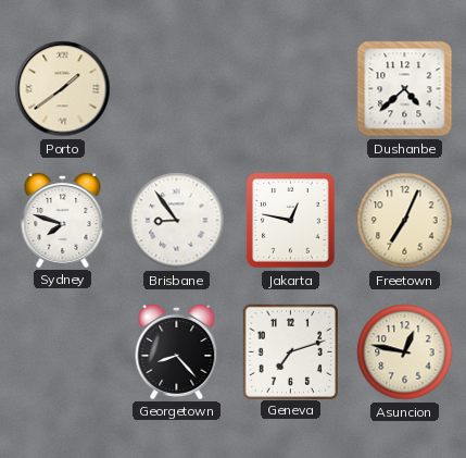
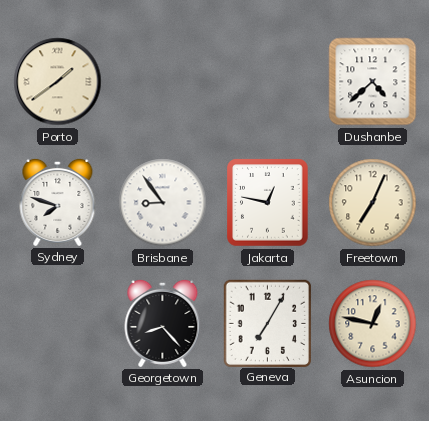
Geneva: 7:12 -> 7:05 (267, 323)
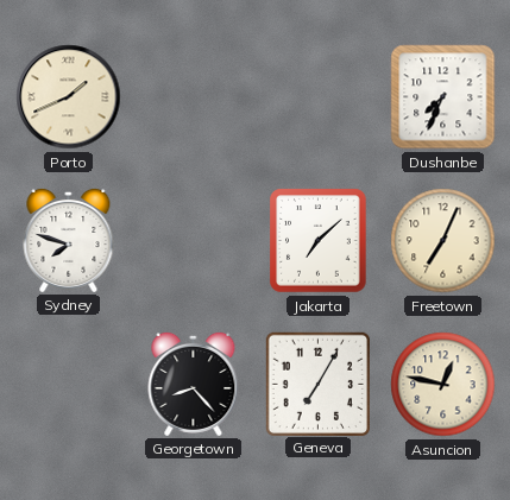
Porto: 1:39 -> 1:41 (69, 97)
Dushanbe: 4:38 -> 7:34 (443, 97)
Brisbane: 8:54 -> none (163, 203)
Jakarta: 12:47 -> 7:08 (319, 241)
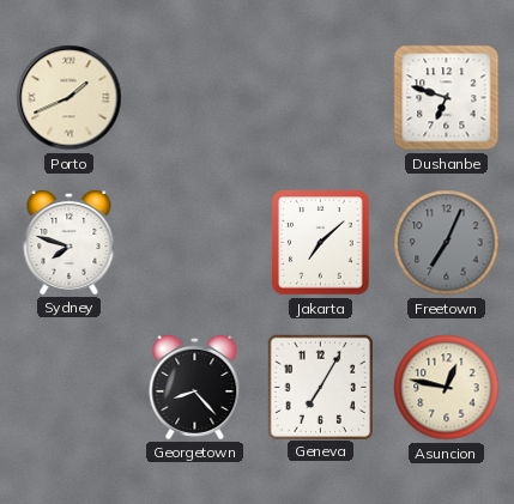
Dushanbe: 7:34 -> 6:48 (447, 98)
Freetown dial: cream -> grey (447, 243)
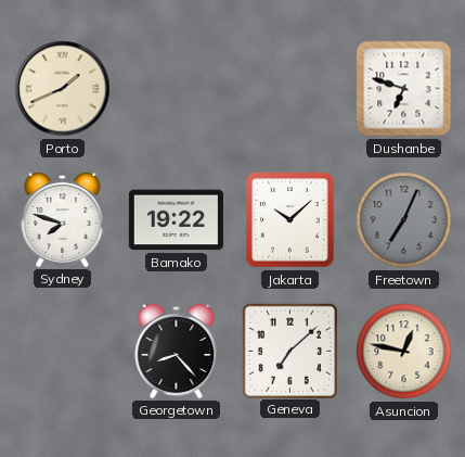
Bamako: none -> 19:22 (176, 220)
Jakarta: 7:08 -> 10:08 (290, 220)
Geneva: 7:05 -> 7:08 (289, 351)
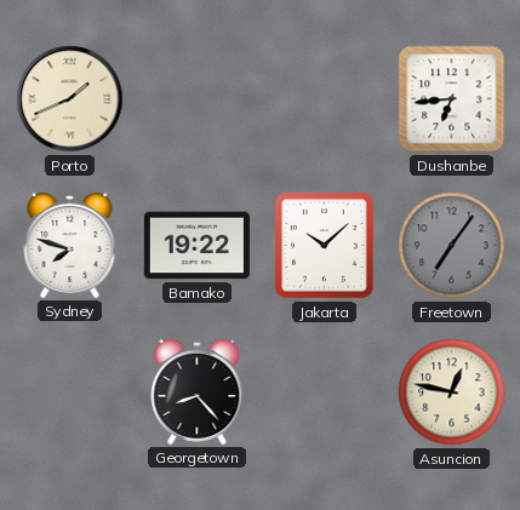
Dushanbe: 6:48 -> 6:44 (452, 99)
Freetown: 7:04 -> 7:06 (452, 246)
Geneva: 7:08 -> none (289, 351)
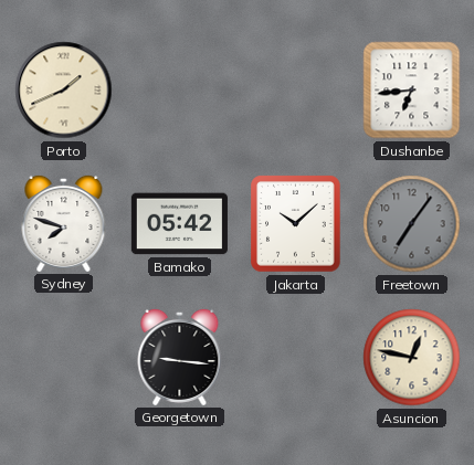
Bamako: 19:22 -> 05:42 (179, 224)
Georgetown: 8:23 -> 9:16 (180, 357)
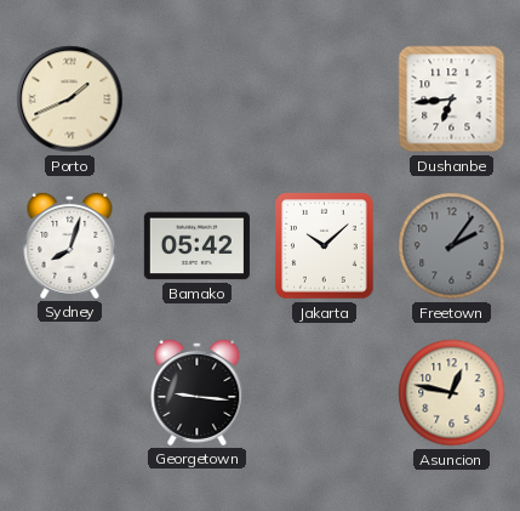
Sydney: 7:48 -> 8:03 (70, 245)
Freetown: 7:06 -> 2:06 (452, 246)
